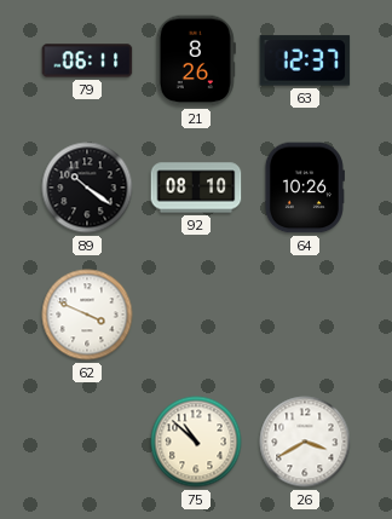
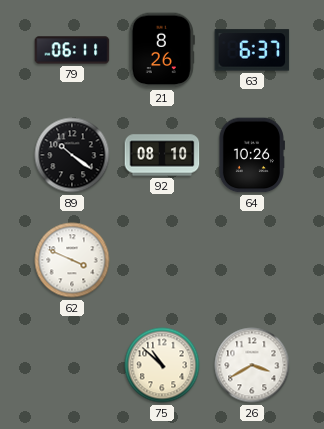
63: 12:37 -> 6:37 (252, 50)
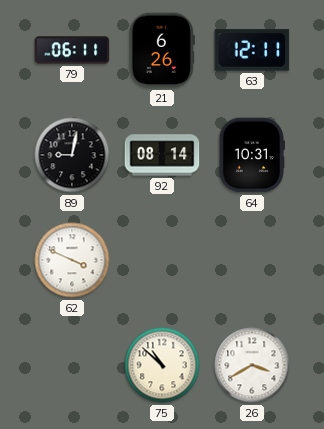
21: 8:26 -> 6:26 (162, 50)
63: 6:37 -> 12:11 (252, 50)
89: 10:21 -> 9:02 (72, 155)
92: 08:10 -> 08:14 (162, 155)
64: 10:26 -> 10:31 (251, 155)
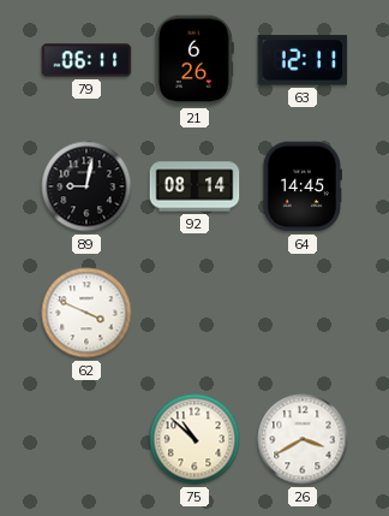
64: 10:31 -> 14:45 (301, 186)
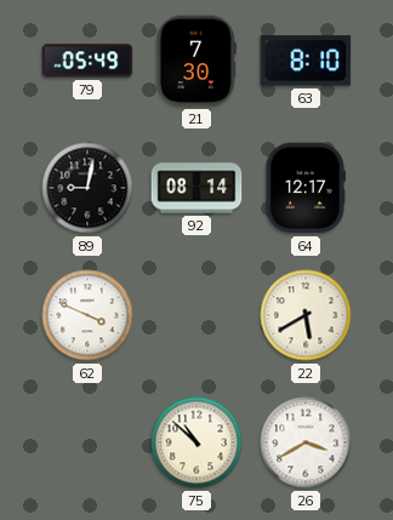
79: 06:11 -> 05:49 (87, 61)
21: 6:26 -> 7:30 (196, 61)
63: 12:11 -> 8:10 (306, 61)
64: 14:45 -> 12:17 (304, 188)
22: none -> 5:40 (306, 315)
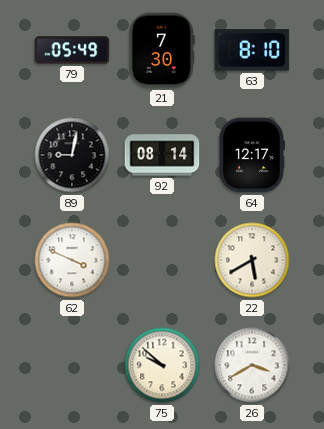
75: 10:52 -> 9:52 (162, 365)
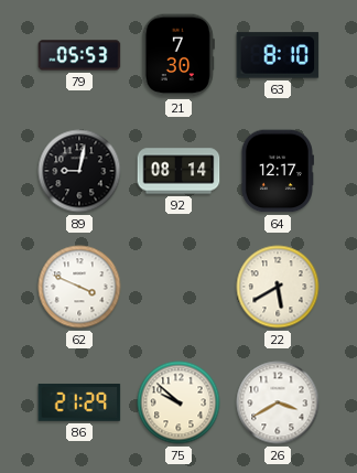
79: 05:49 -> 05:53 (79, 55)
86: none -> 21:29 (79, 402)
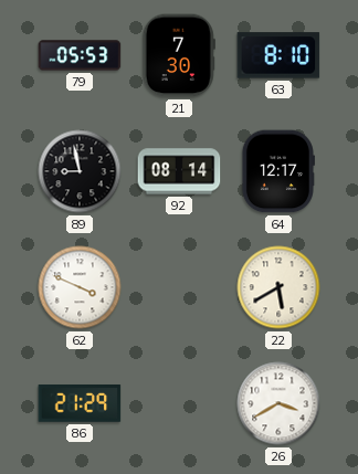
89: 9:02 -> 8:58 (80, 171)
75: 9:52 -> none (178, 402)
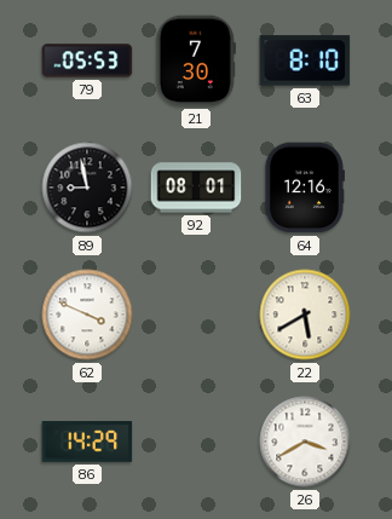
92: 08:14 -> 08:01 (196, 188)
64: 12:17 -> 12:16 (304, 188)
86: 21:29 -> 14:29 (87, 442)
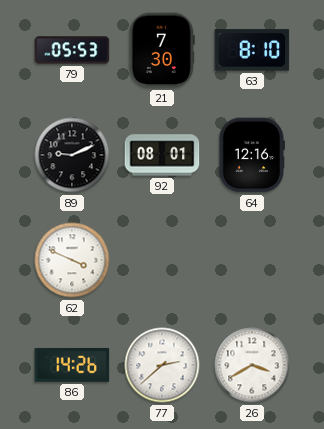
89: 8:58 -> 9:11 (72, 155)
22: 5:40 -> none (305, 315)
86: 14:29 -> 14:26 (72, 365)
77: none -> 2:38 (162, 365)
